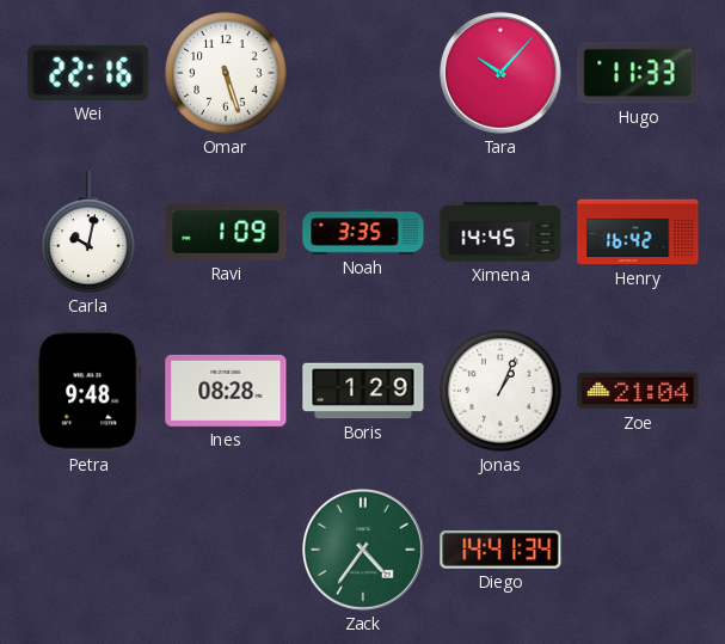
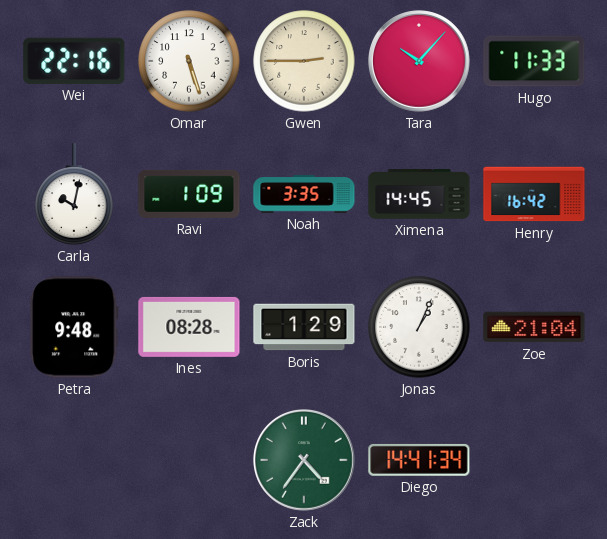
Gwen: none -> 2:45 (304, 61)
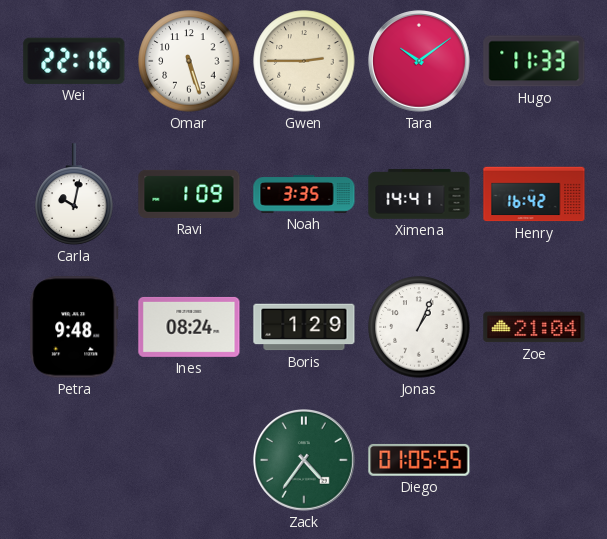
Tara: 10:07 -> 10:09 (420, 62)
Ximena: 14:45 -> 14:41 (419, 194)
Ines: 08:28 -> 08:24 (189, 327)
Diego: 14:41 -> 01:05 (419, 460)
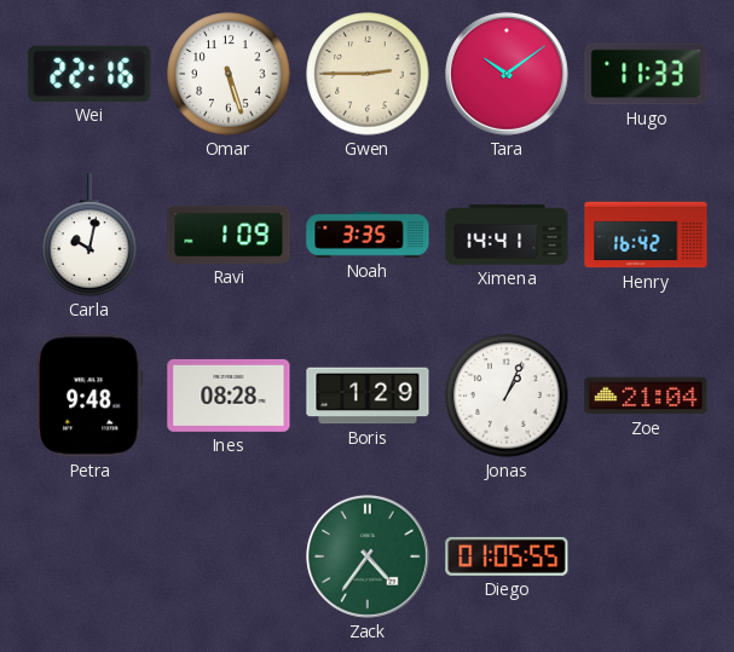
Ines: 08:24 -> 08:28 (229, 396)
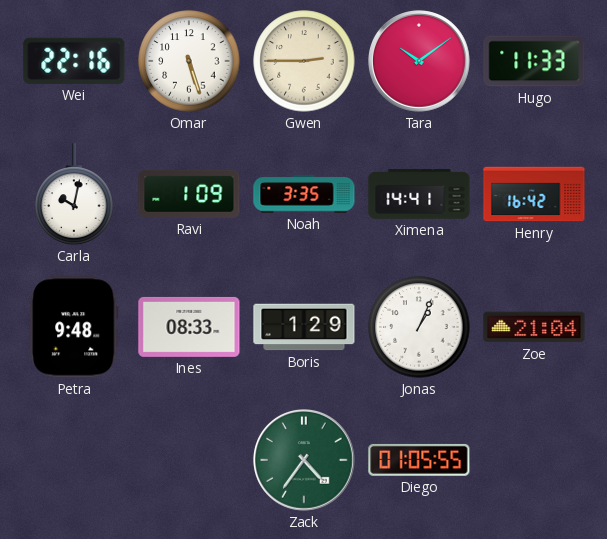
Ines: 08:28 -> 08:33 (189, 327)
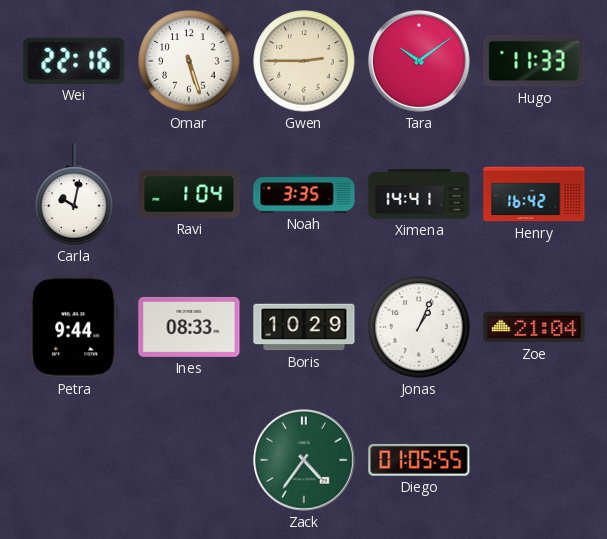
Ravi: 1:09 -> 1:04 (189, 194)
Petra: 9:48 -> 9:44 (74, 327)
Boris: 1:29 -> 10:29 (304, 327)
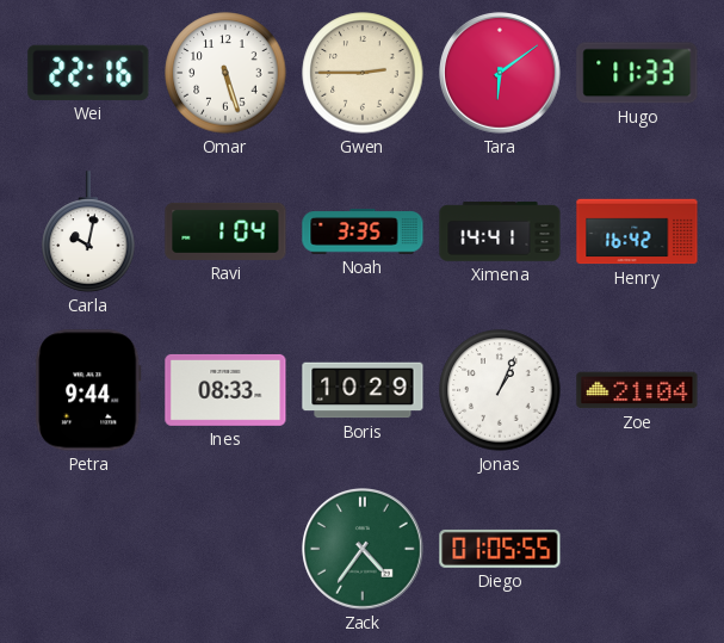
Tara: 10:09 -> 6:09 (501, 74)
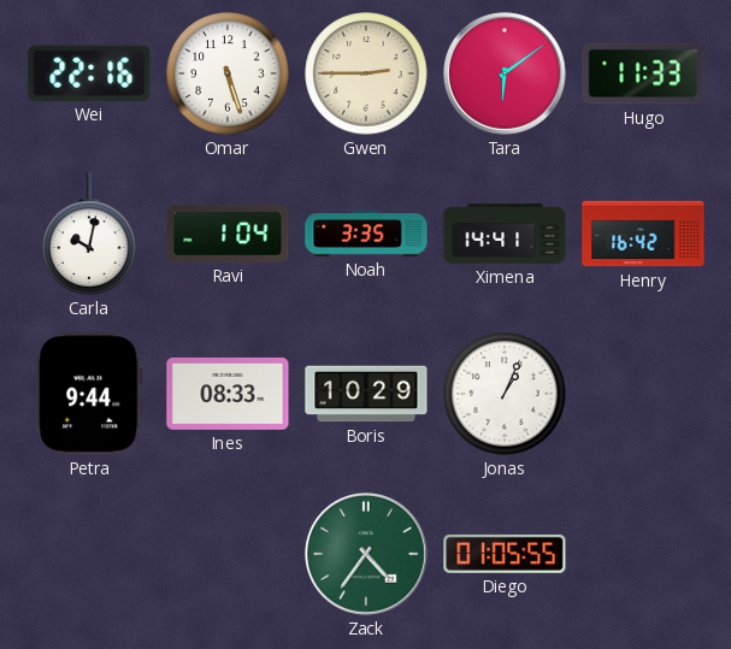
Zoe: 21:04 -> none (637, 390)
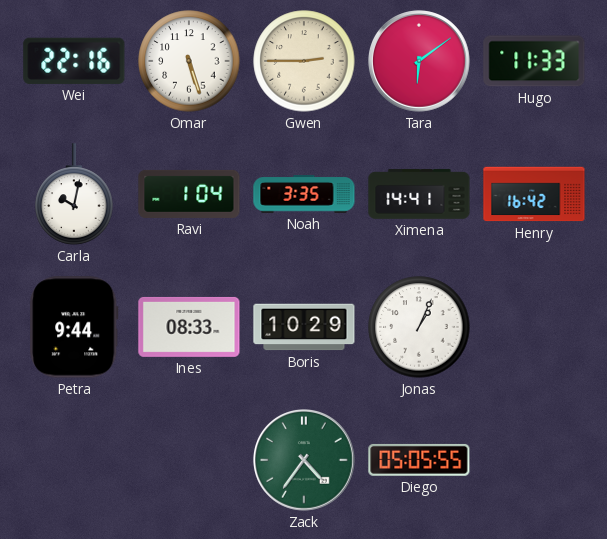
Diego: 01:05 -> 05:05 (419, 460)
